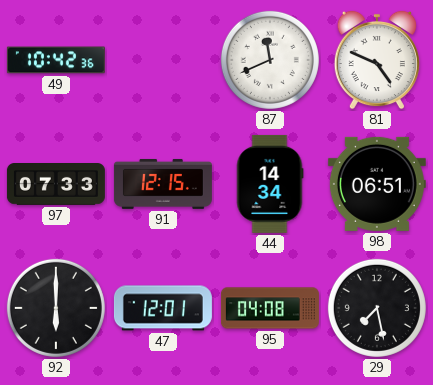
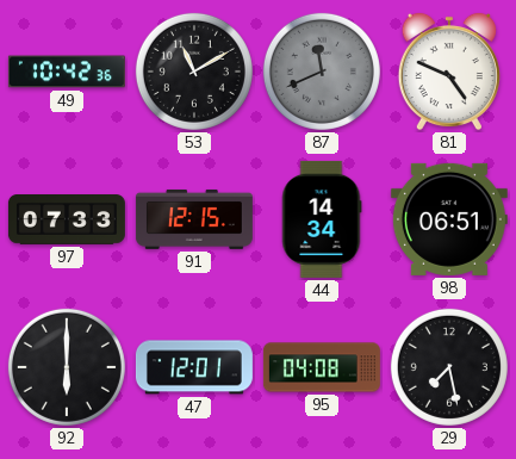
53: none -> 11:10 (194, 72)
87 dial: white -> grey (322, 72)
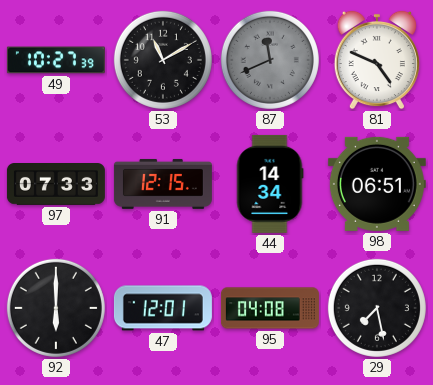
49: 10:42 -> 10:27 (56, 60)
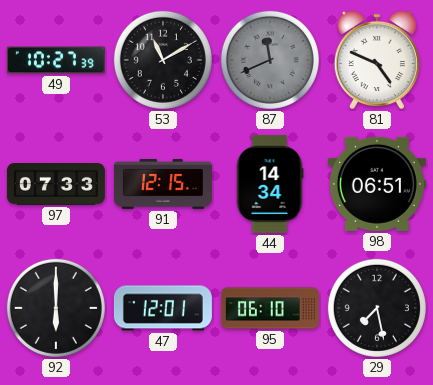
95: 04:08 -> 06:10 (270, 308)
